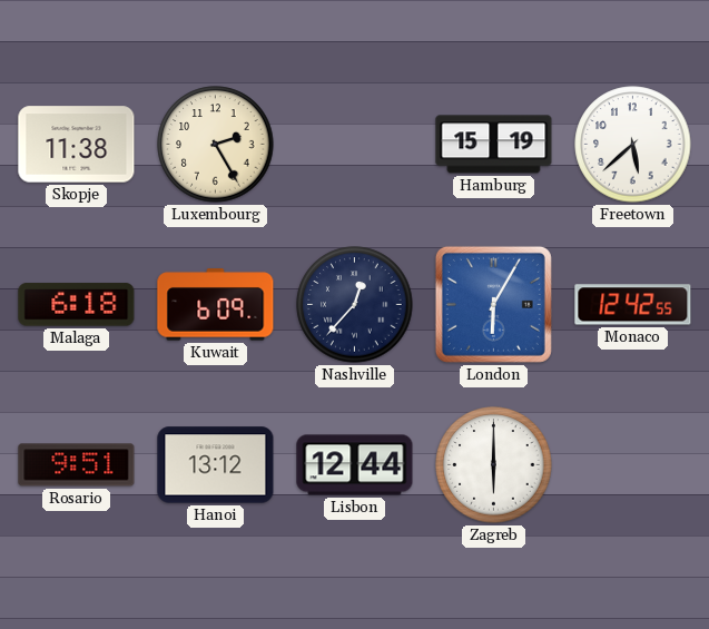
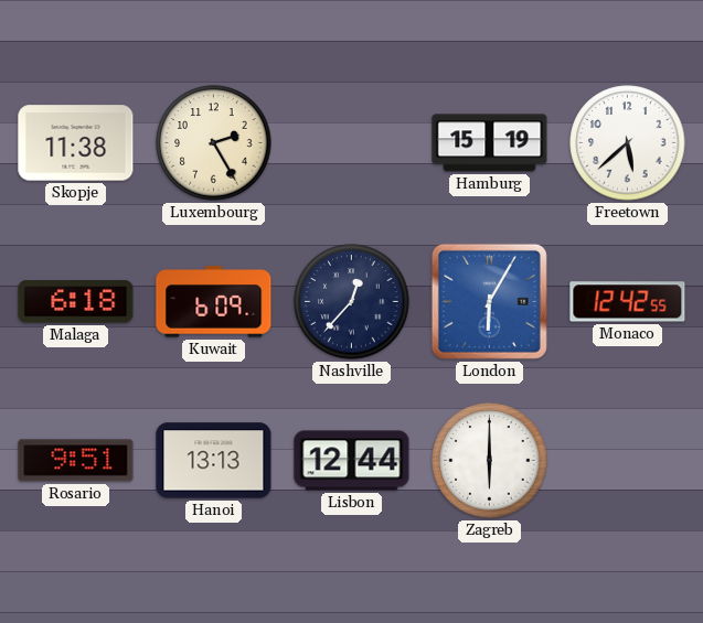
Hanoi: 13:12 -> 13:13 (214, 461)
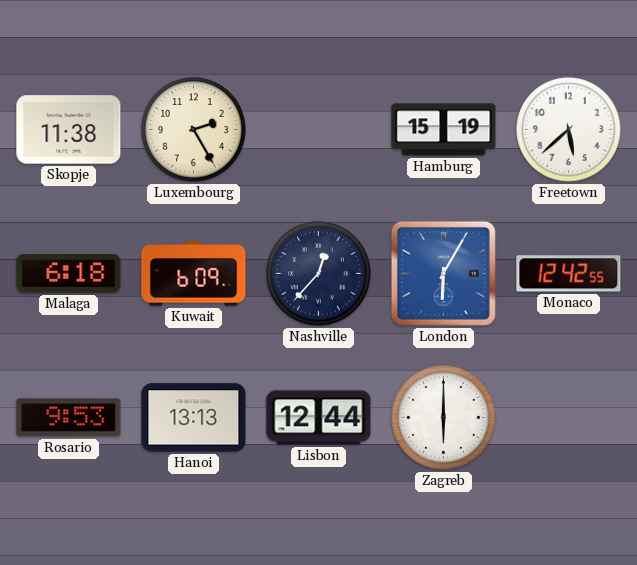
Rosario: 9:51 -> 9:53 (69, 418)
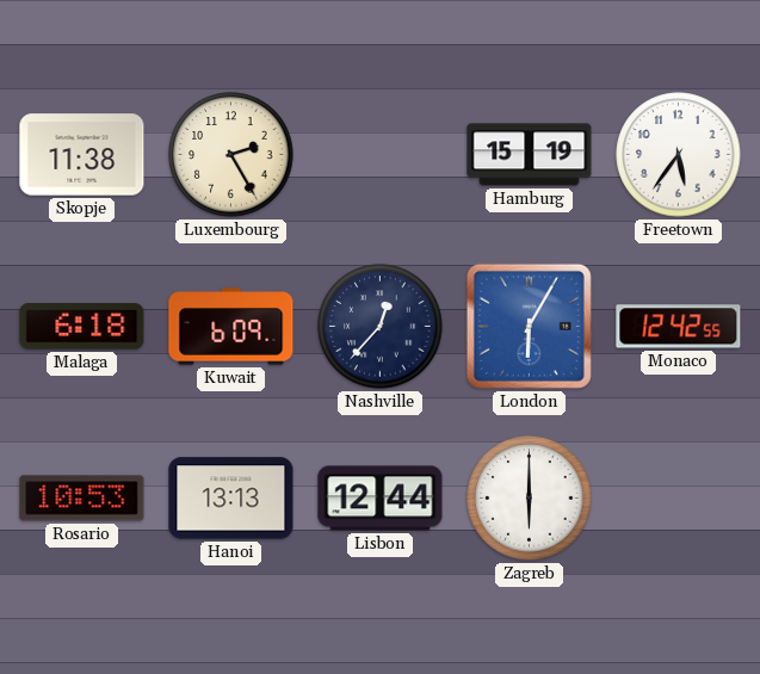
Freetown: 5:38 -> 5:36 (679, 155)
Rosario: 9:53 -> 10:53 (82, 499)
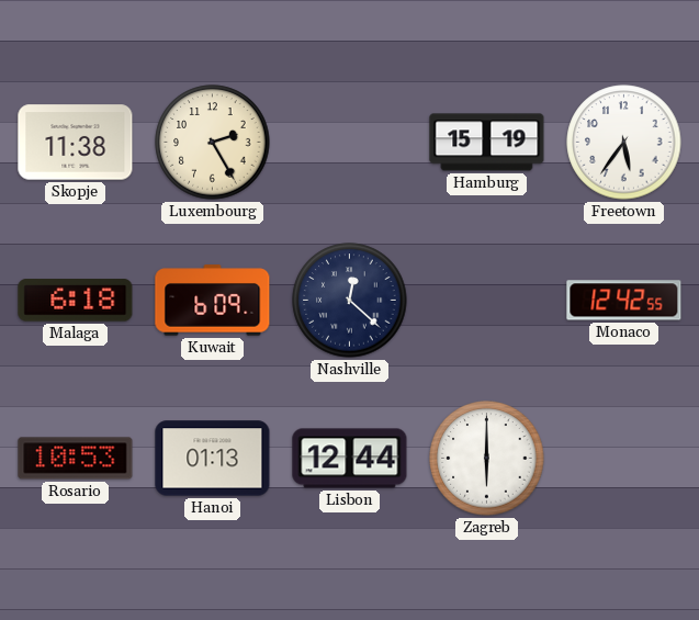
Nashville: 12:37 -> 12:22 (350, 301)
London: 6:05 -> none (529, 326)
Hanoi: 13:13 -> 01:13 (213, 459)
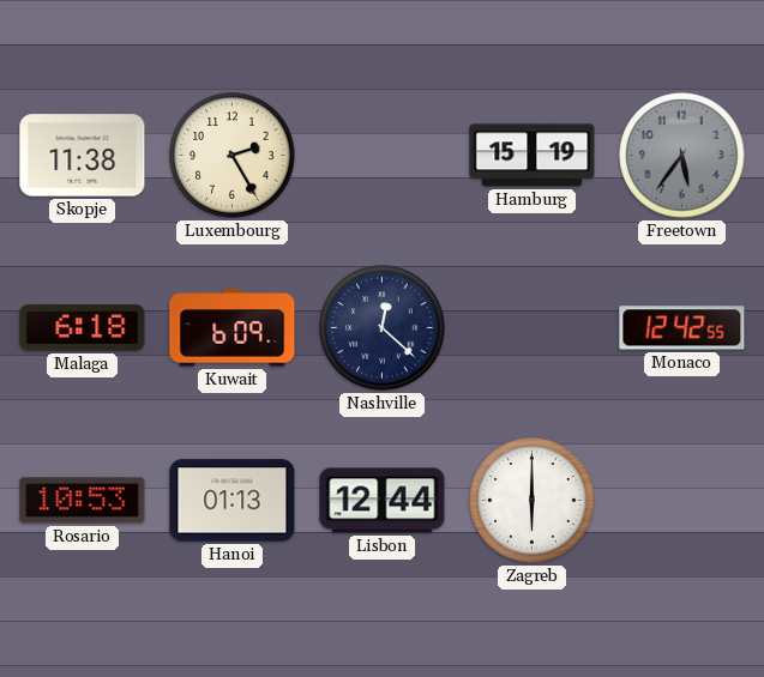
Freetown dial: white -> grey (682, 156)
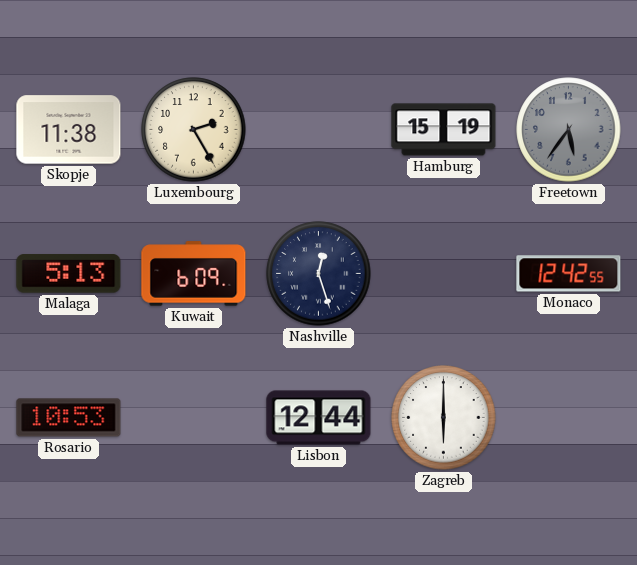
Malaga: 6:18 -> 5:13 (69, 274)
Nashville: 12:22 -> 12:27 (319, 274)
Hanoi: 01:13 -> none (233, 501)
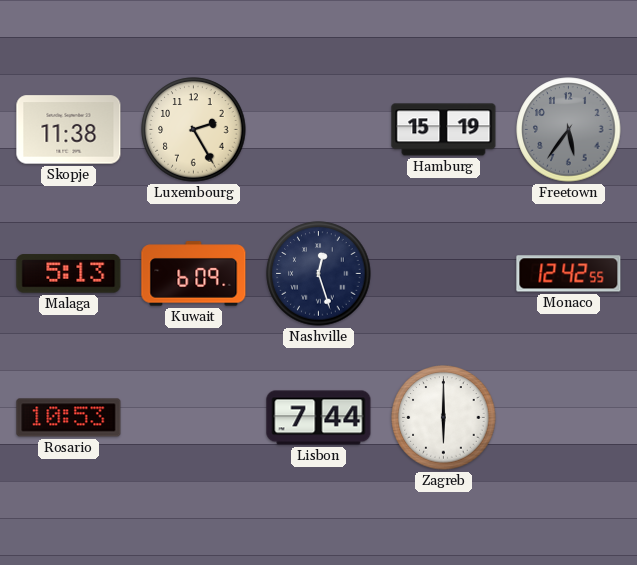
Lisbon: 12:44 -> 7:44 (319, 418)
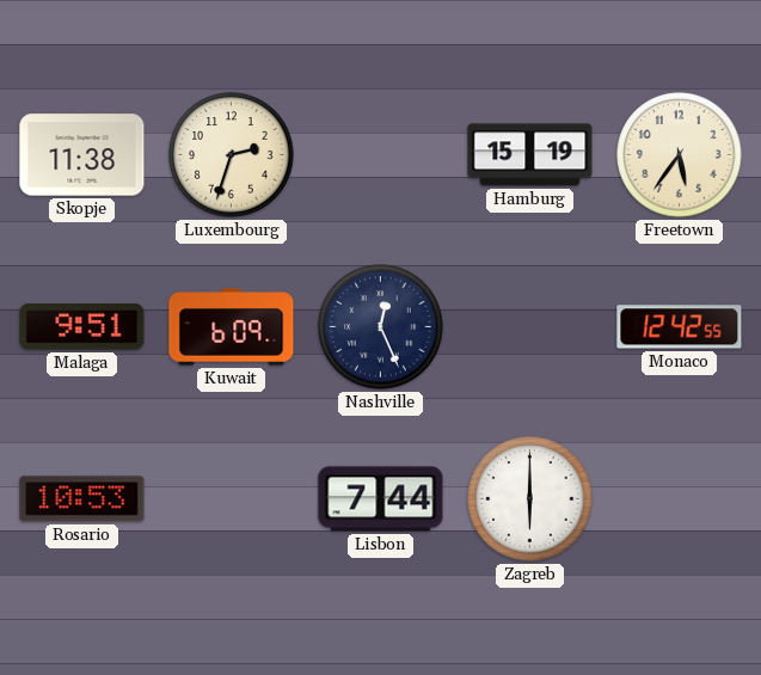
Luxembourg: 2:25 -> 2:33 (232, 155)
Freetown dial: grey -> cream (680, 155)
Malaga: 5:13 -> 9:51 (82, 327)
Nashville: 12:27 -> 12:26 (381, 327)
